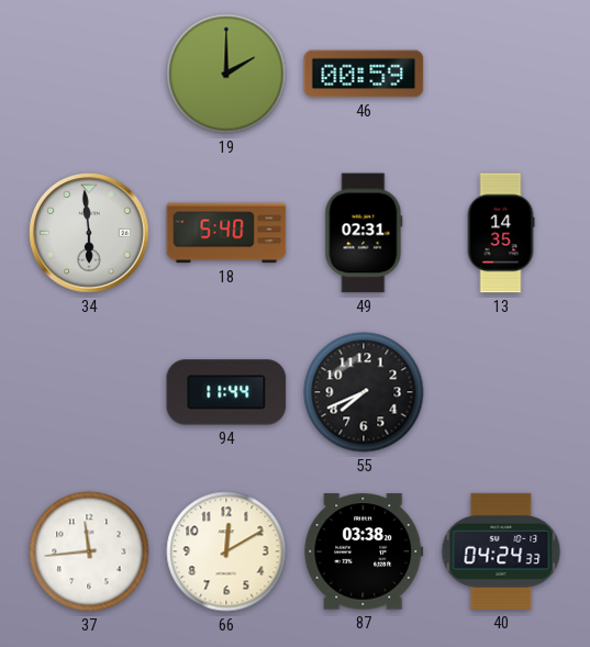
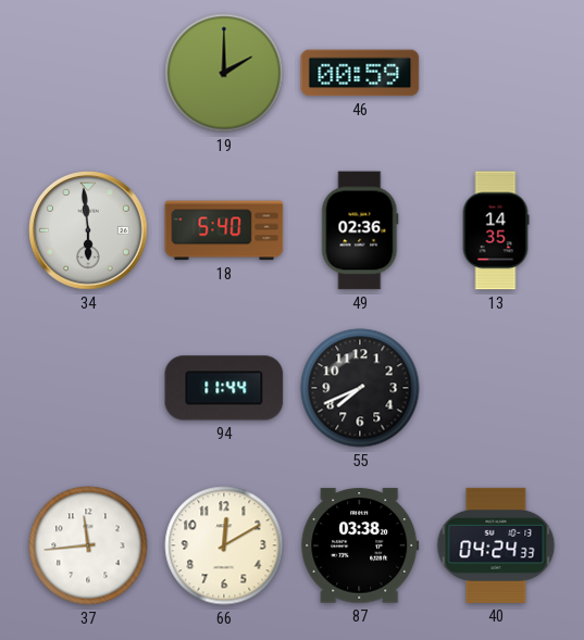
49: 02:31 -> 02:36 (360, 230)
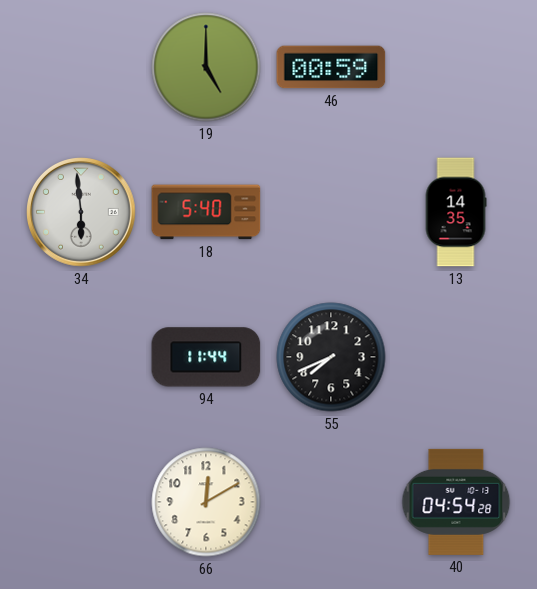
19: 2:00 -> 5:00 (206, 67)
49: 02:36 -> none (360, 230)
37: 11:44 -> none (88, 545)
87: 03:38 -> none (360, 545)
40: 04:24 -> 04:54 (456, 502)
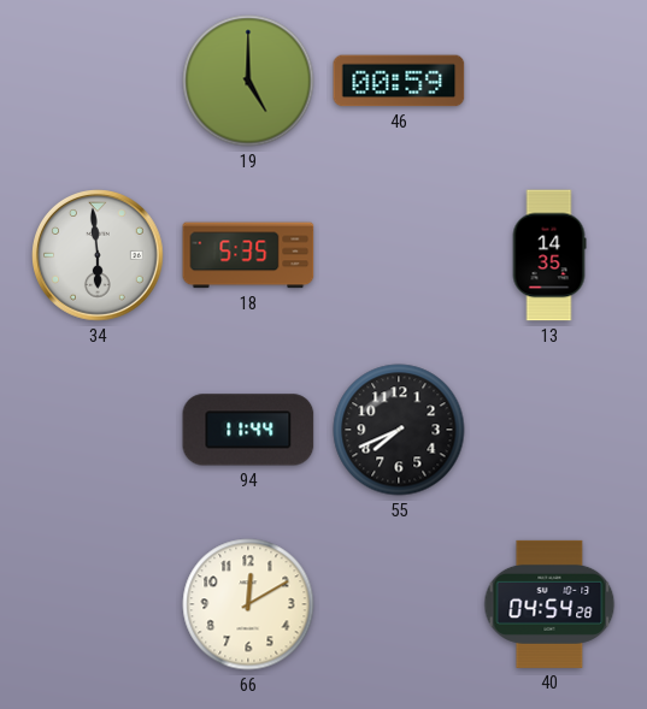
18: 5:40 -> 5:35 (248, 255)
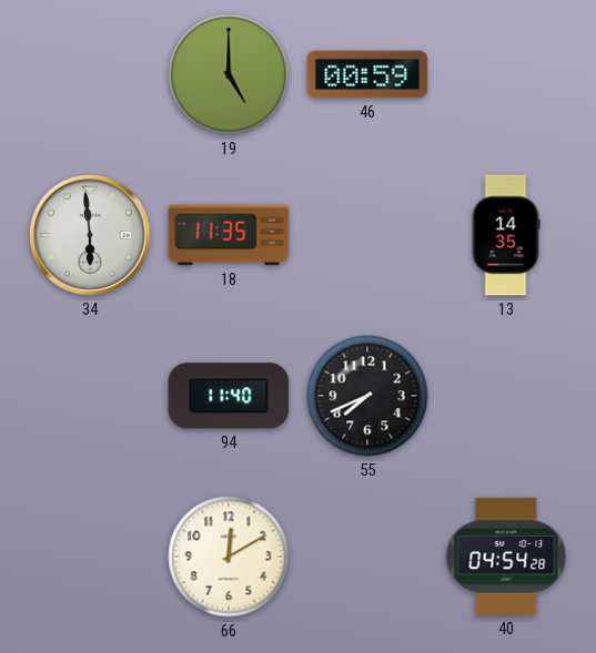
18: 5:35 -> 11:35 (229, 235)
94: 11:44 -> 11:40 (229, 396)
